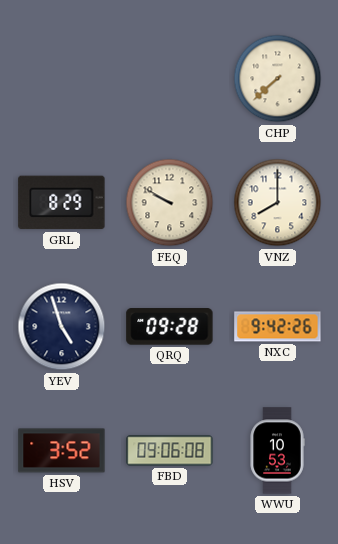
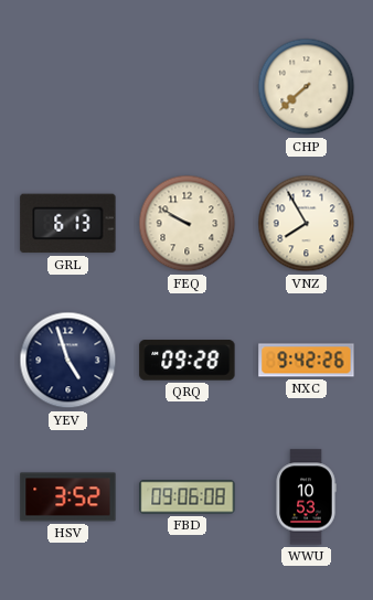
GRL: 8:29 -> 6:13 (68, 224)
VNZ: 8:00 -> 7:55 (307, 224)
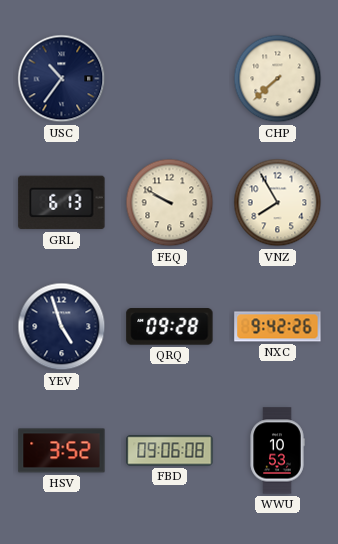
USC: none -> 10:36 (62, 79)
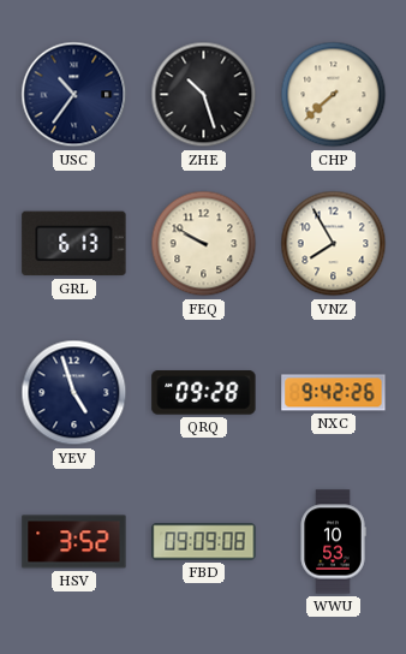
ZHE: none -> 10:27 (204, 95)
FBD: 09:06 -> 09:09 (204, 542)
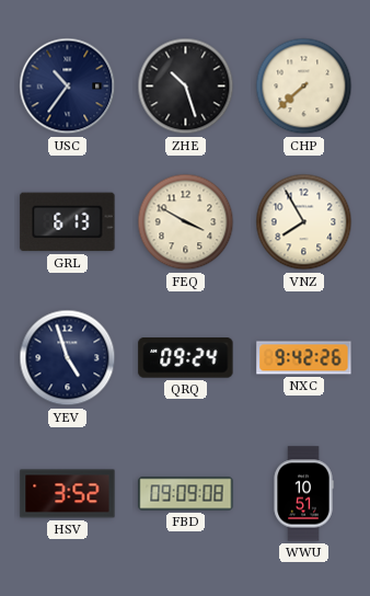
FEQ: 9:50 -> 3:50 (186, 222)
QRQ: 09:28 -> 09:24 (186, 358)
WWU: 10:53 -> 10:51 (303, 494)
